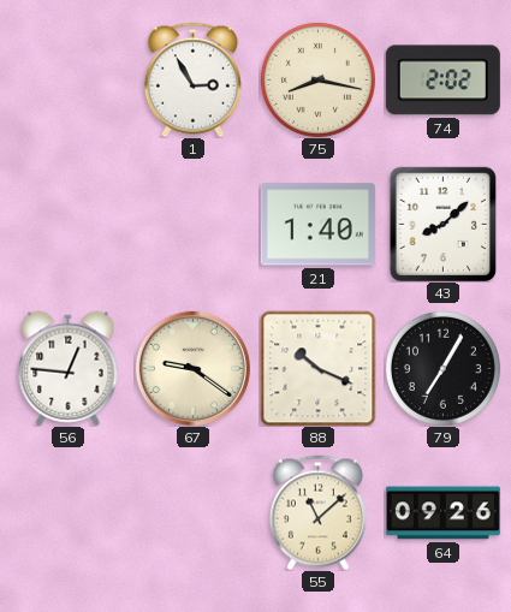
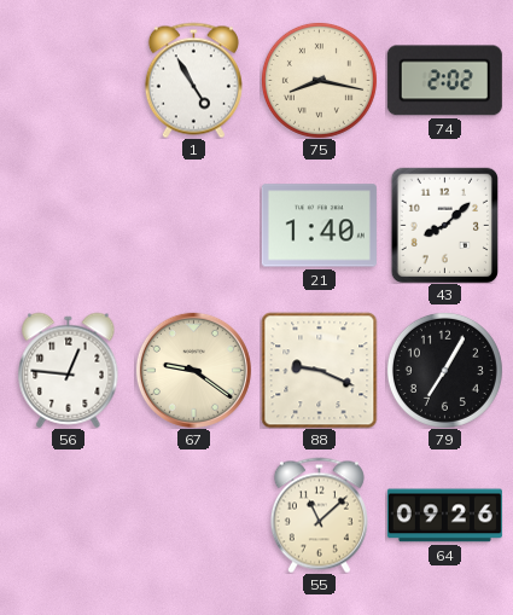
1: 2:55 -> 4:55 (193, 80)
88: 10:19 -> 9:19 (319, 370)
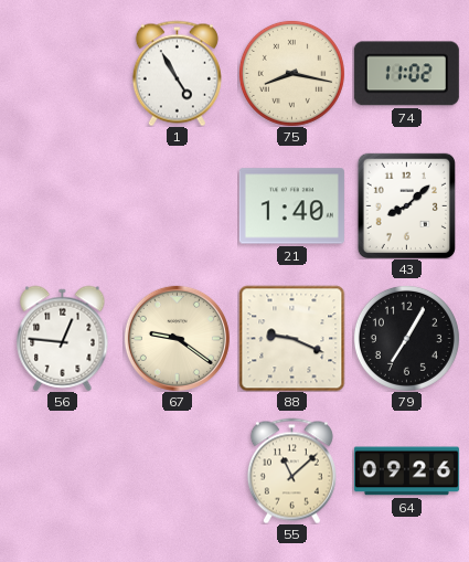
74: 2:02 -> 11:02 (406, 74)
